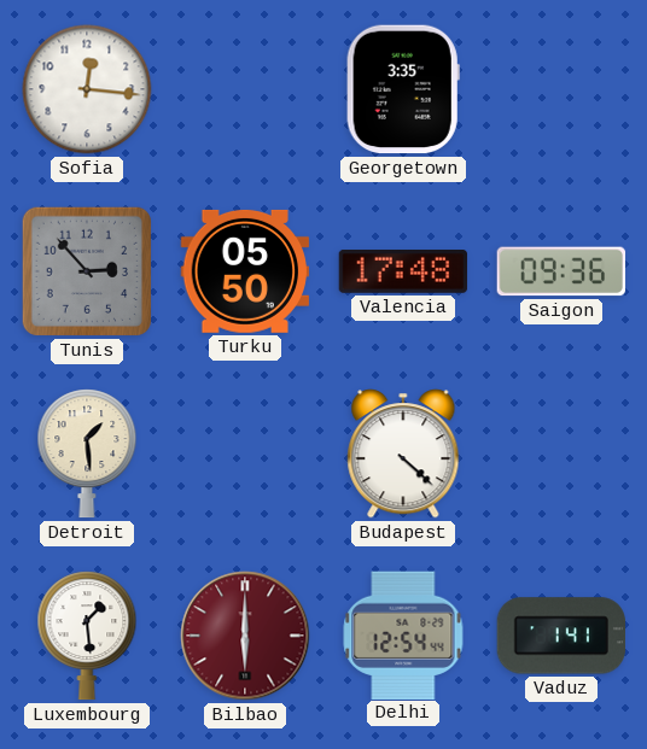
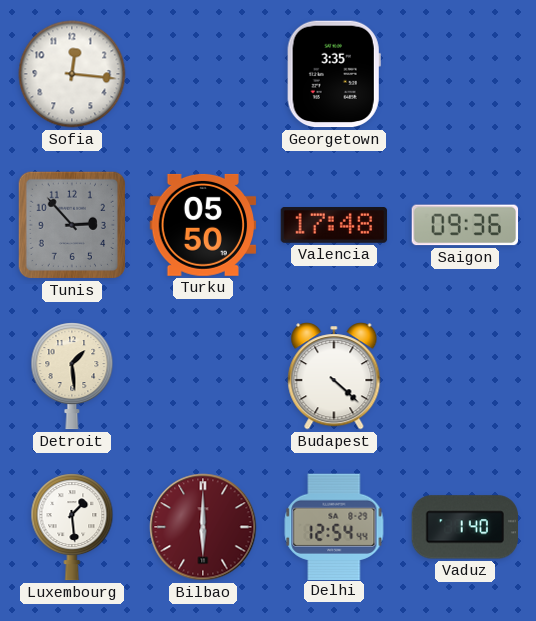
Vaduz: 1:41 -> 1:40 (464, 527)
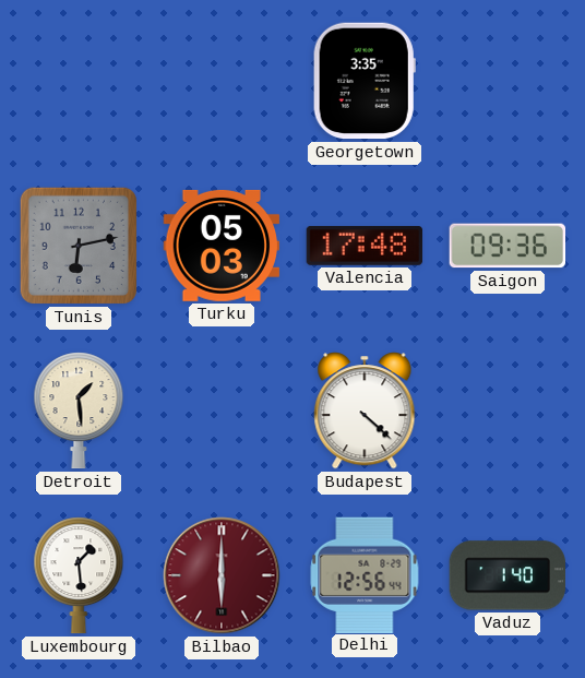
Sofia: 12:16 -> none (72, 74)
Tunis: 2:53 -> 6:13 (79, 246)
Turku: 05:50 -> 05:03 (222, 246)
Delhi: 12:54 -> 12:56 (365, 574)
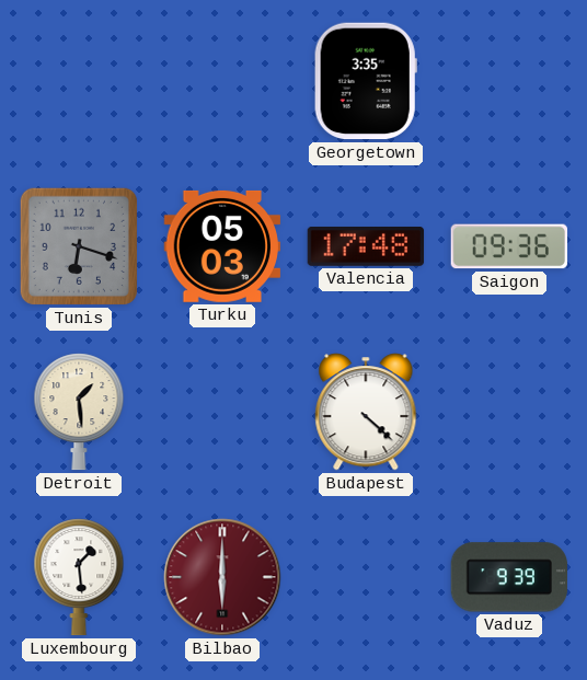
Tunis: 6:13 -> 6:18 (79, 246)
Delhi: 12:56 -> none (365, 574)
Vaduz: 1:40 -> 9:39 (508, 577)
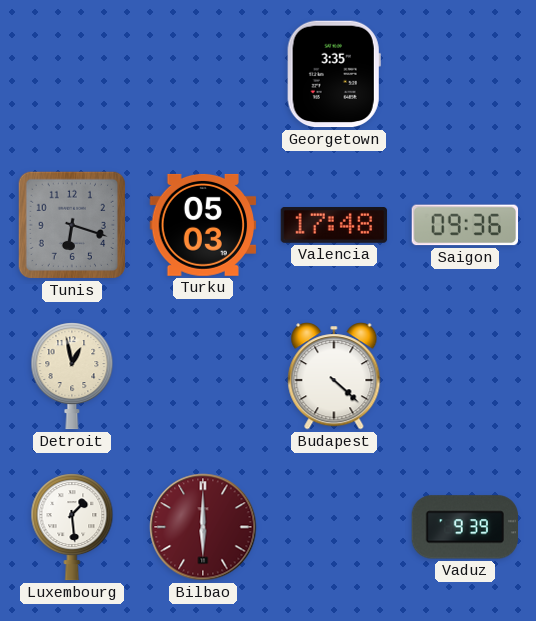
Detroit: 1:29 -> 12:58 (72, 376)
